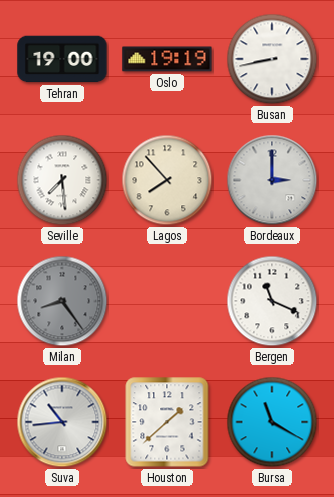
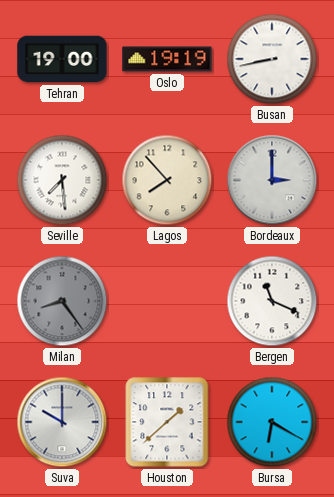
Suva: 10:44 -> 10:00 (62, 422)
Bursa: 11:20 -> 6:20 (272, 422)
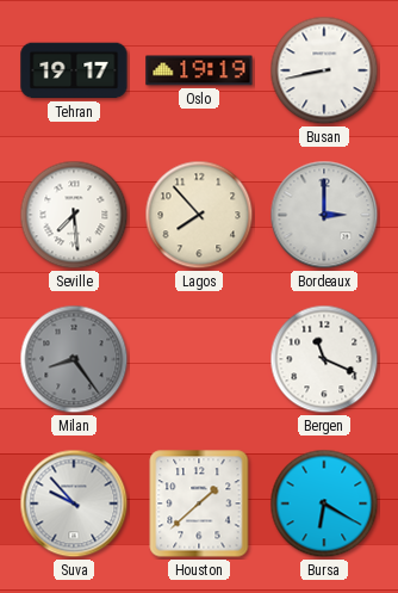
Tehran: 19:00 -> 19:17 (74, 70)
Suva: 10:00 -> 9:53 (74, 504)
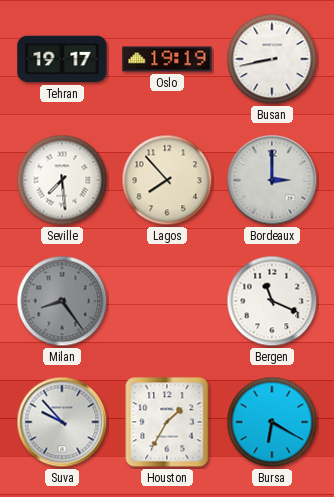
Houston: 1:38 -> 1:35 (167, 422)
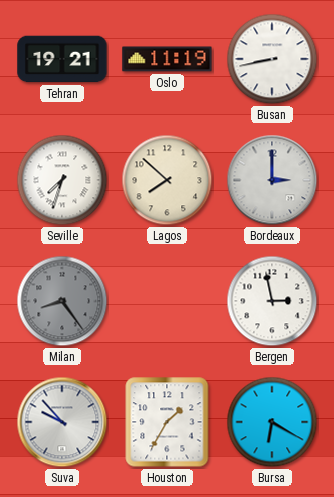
Tehran: 19:17 -> 19:21 (62, 59)
Oslo: 19:19 -> 11:19 (167, 59)
Seville: 7:29 -> 7:33 (62, 180)
Lagos: 7:53 -> 7:52 (167, 180)
Bergen: 11:19 -> 2:58 (272, 301)
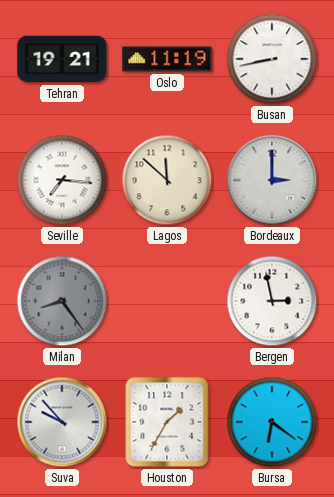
Seville: 7:33 -> 7:16 (62, 180)
Lagos: 7:52 -> 11:52 (167, 180)
Bursa: 6:20 -> 6:21 (272, 422)
